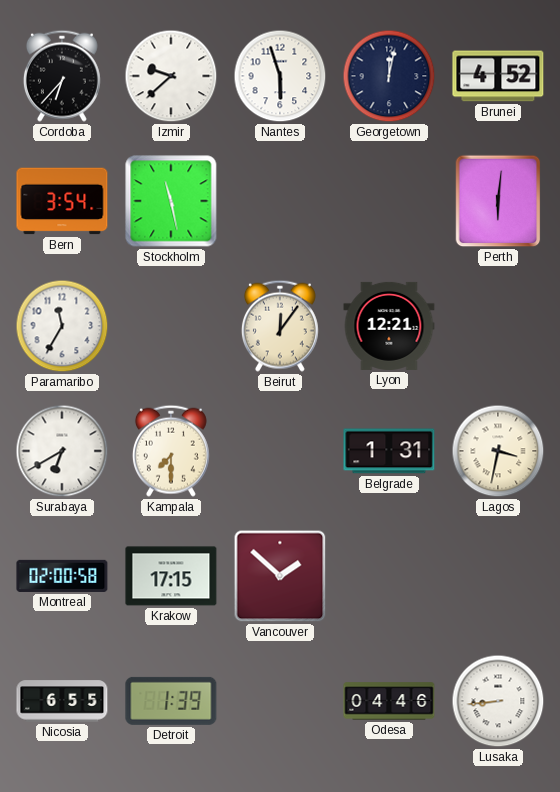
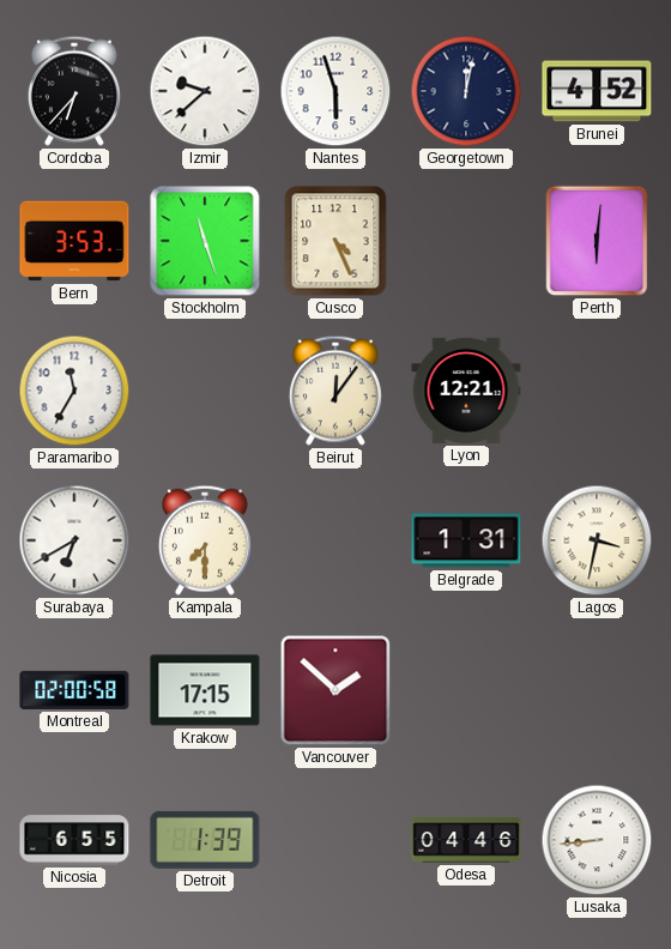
Bern: 3:54 -> 3:53 (74, 241)
Stockholm: 11:28 -> 11:27 (205, 241)
Cusco: none -> 4:26 (335, 241)
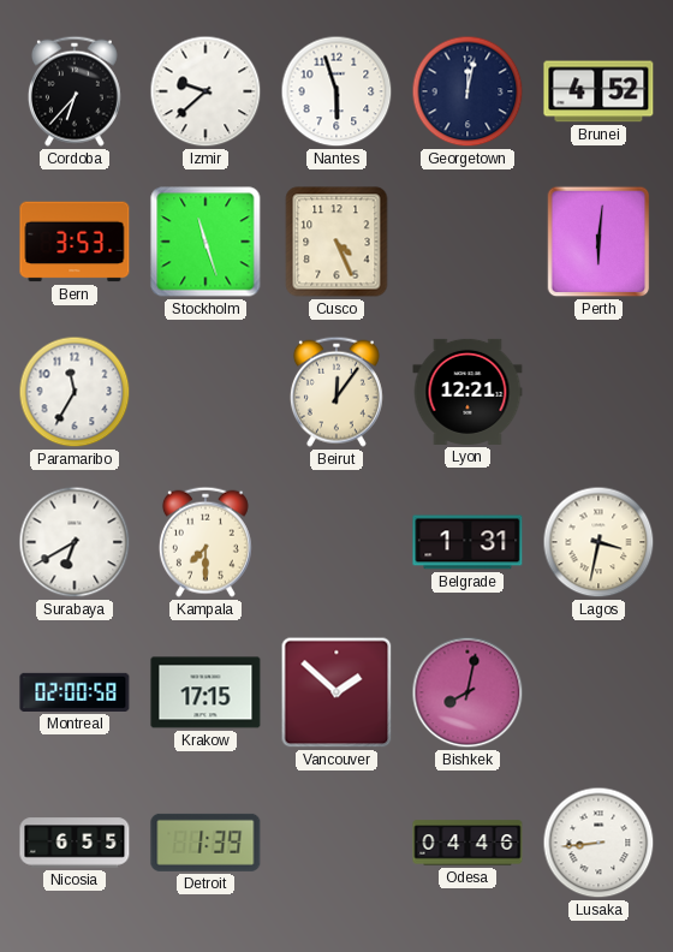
Bishkek: none -> 8:02 (467, 692)
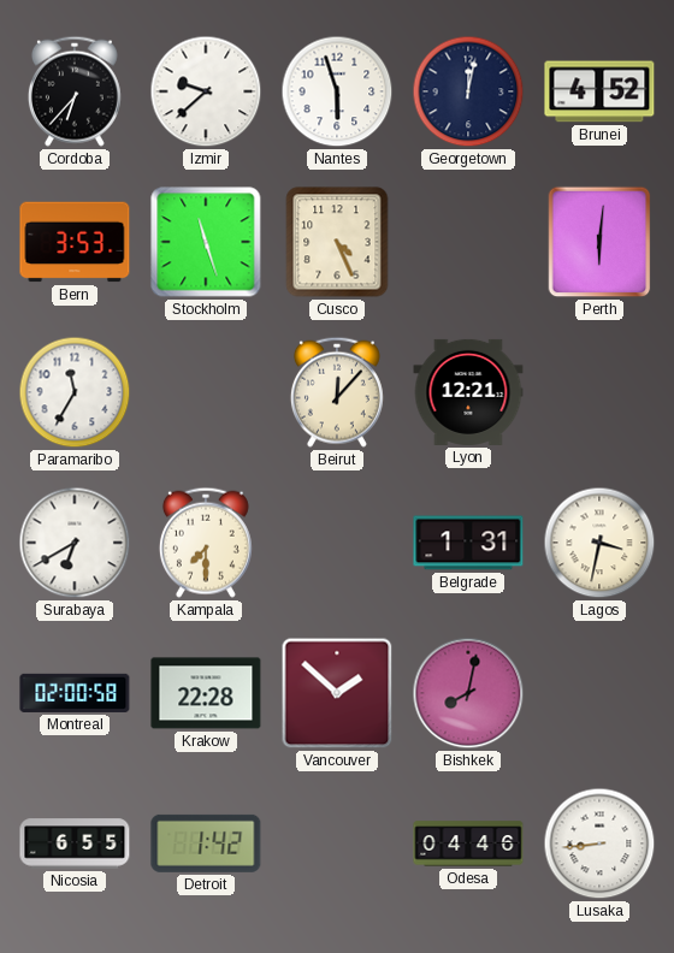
Beirut: 12:06 -> 12:07 (337, 392)
Krakow: 17:15 -> 22:28 (206, 693)
Detroit: 1:39 -> 1:42 (206, 844)
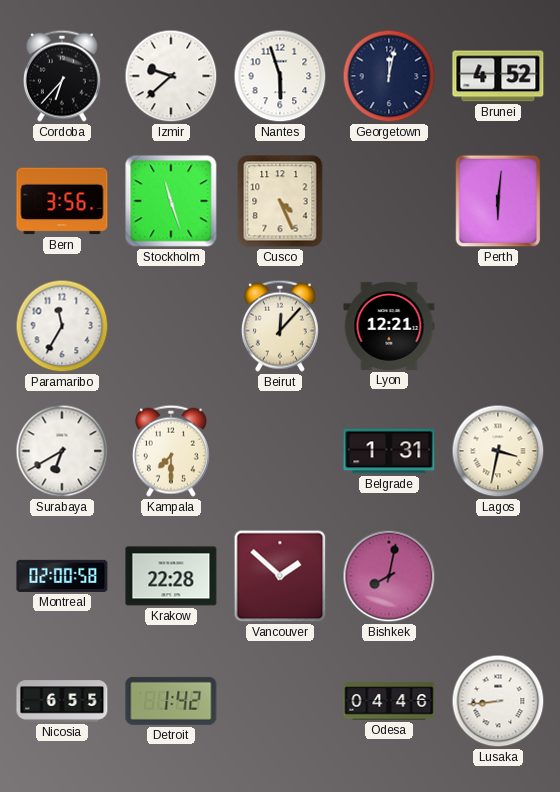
Bern: 3:53 -> 3:56 (62, 201)
